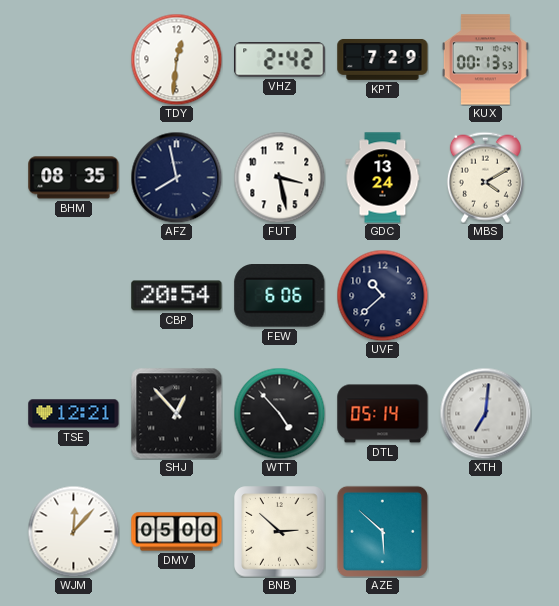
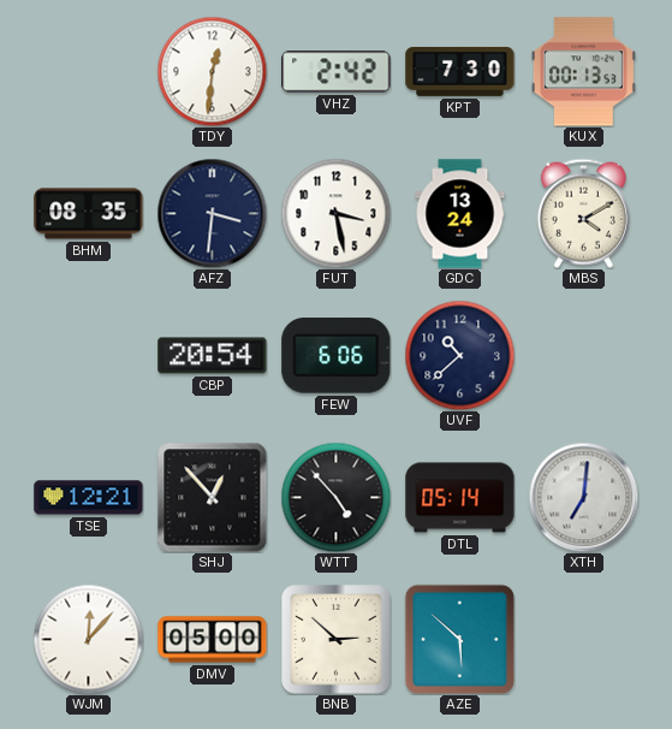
KPT: 7:29 -> 7:30 (460, 71)
AFZ: 7:58 -> 3:31 (212, 213)
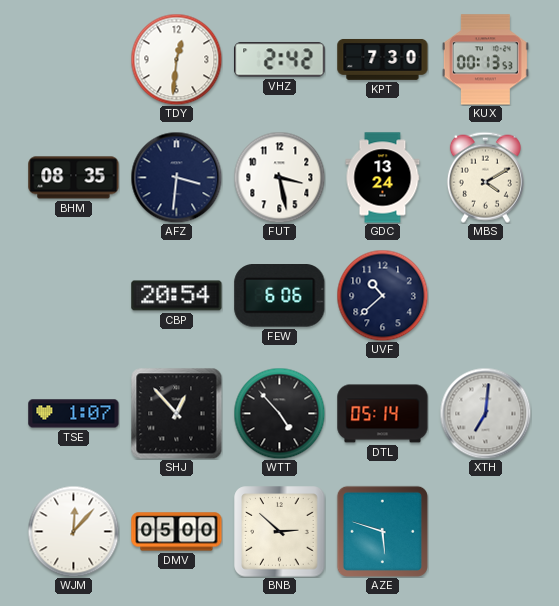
TSE: 12:21 -> 1:07 (74, 414)
AZE: 5:52 -> 5:48 (382, 531)
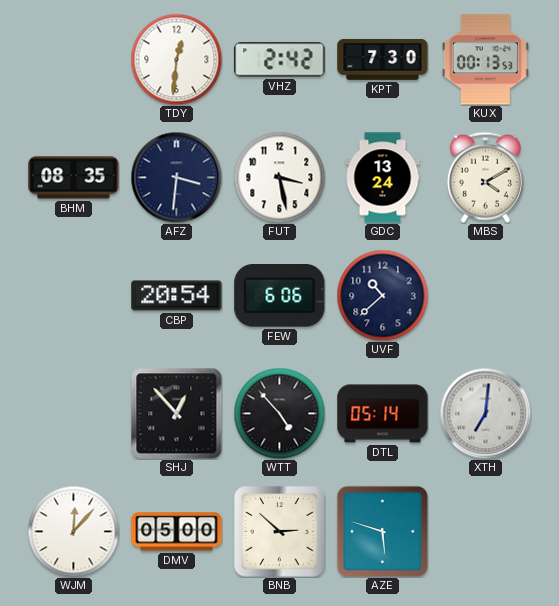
TSE: 1:07 -> none (74, 414)
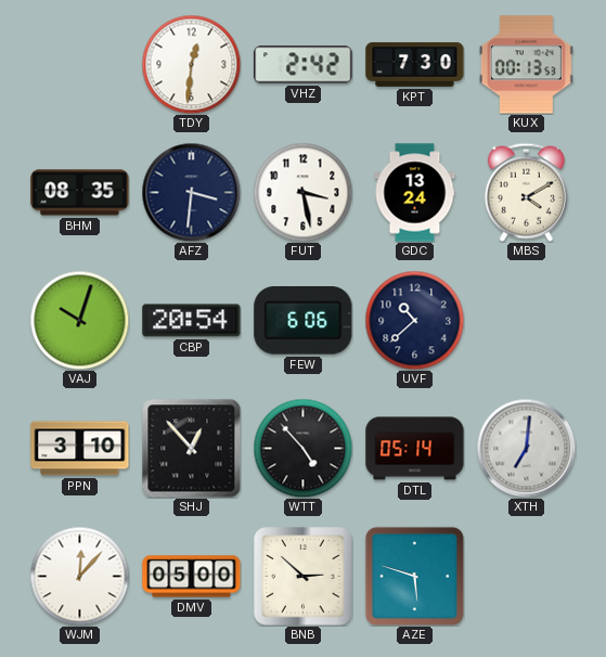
VAJ: none -> 10:03 (79, 320)
PPN: none -> 3:10 (80, 449)
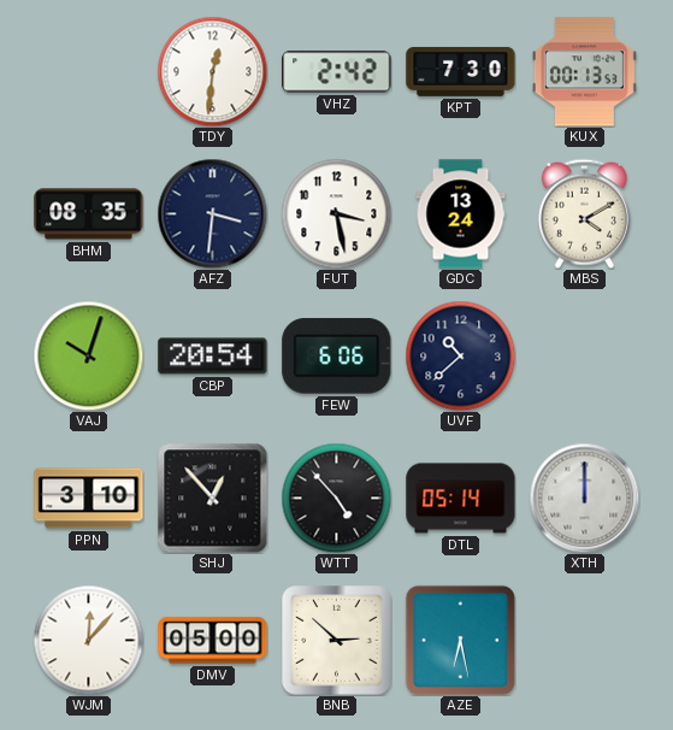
XTH: 7:01 -> 12:00 (584, 498)
AZE: 5:48 -> 6:28 (460, 640)
